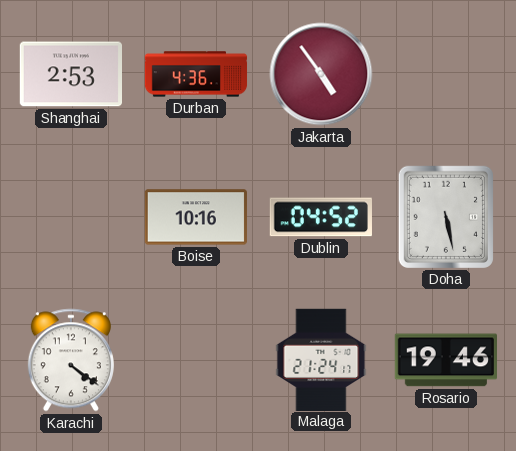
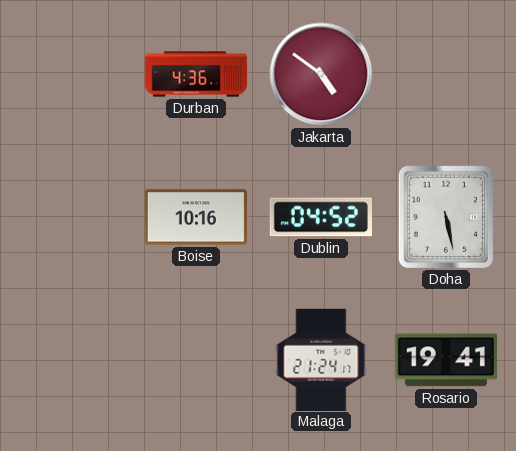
Shanghai: 2:53 -> none (70, 74)
Jakarta: 4:54 -> 4:51 (321, 74)
Karachi: 4:21 -> none (71, 360)
Rosario: 19:46 -> 19:41 (445, 360)
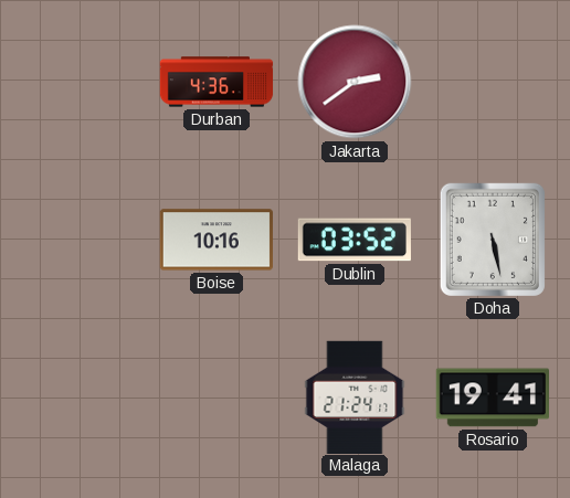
Jakarta: 4:51 -> 2:39 (355, 82)
Dublin: 04:52 -> 03:52 (355, 240)
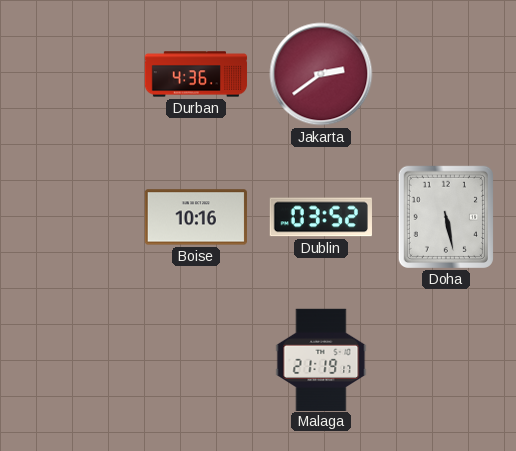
Malaga: 21:24 -> 21:19 (321, 359)
Rosario: 19:41 -> none (492, 398)
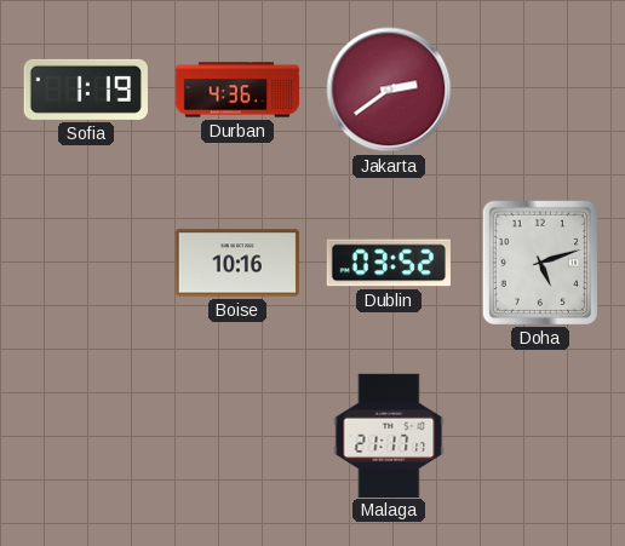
Sofia: none -> 1:19 (86, 90)
Doha: 5:28 -> 5:12 (540, 263)
Malaga: 21:19 -> 21:17 (389, 435)
